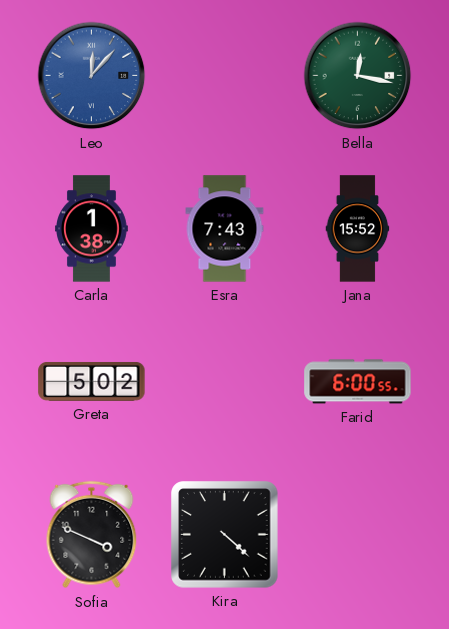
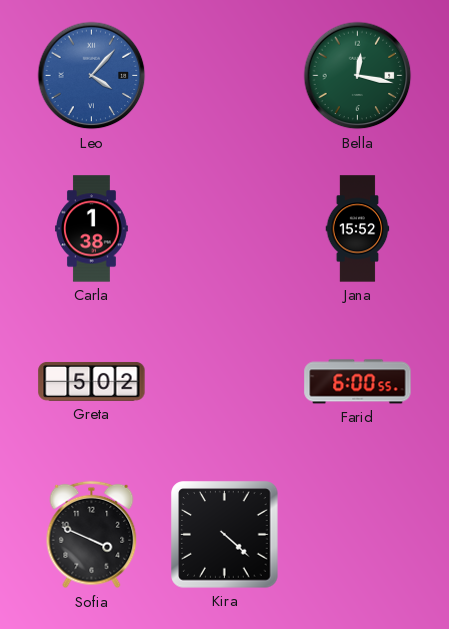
Leo: 12:07 -> 4:07 (92, 76)
Esra: 7:43 -> none (225, 229)
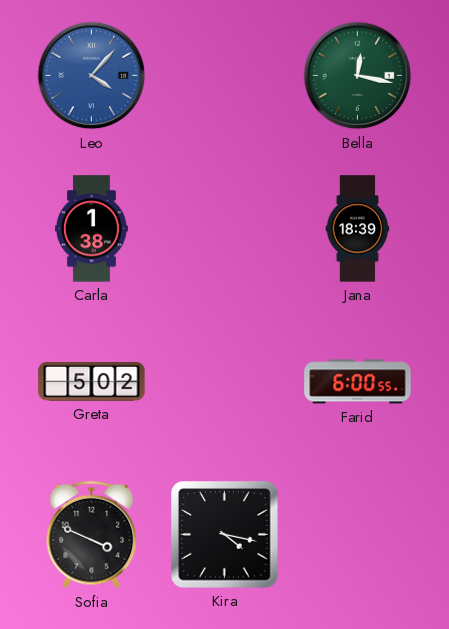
Jana: 15:52 -> 18:39 (358, 229)
Kira: 4:22 -> 4:17 (225, 535)
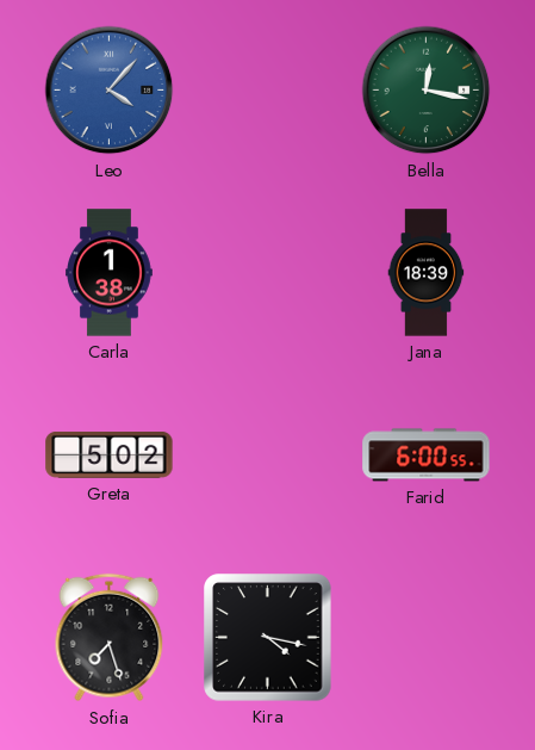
Sofia: 3:49 -> 7:27 (110, 638)
